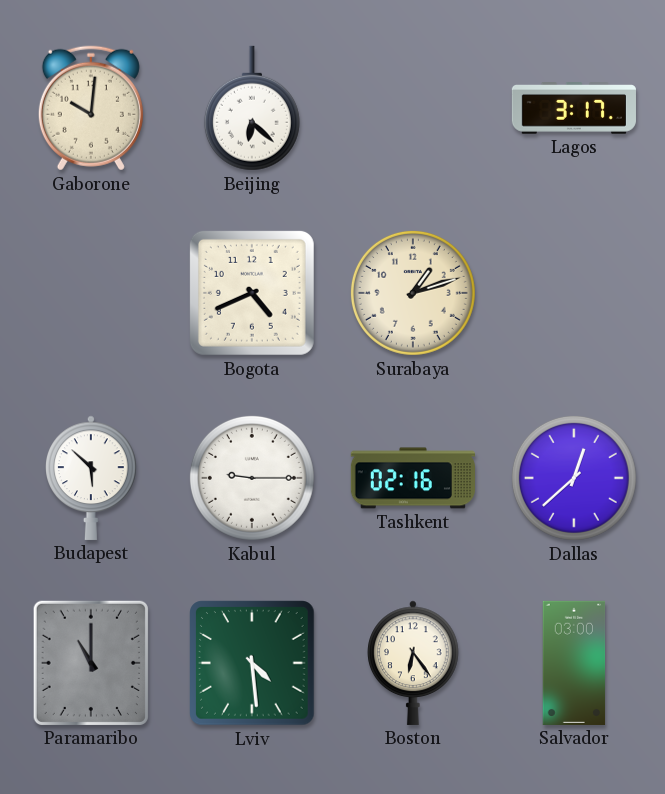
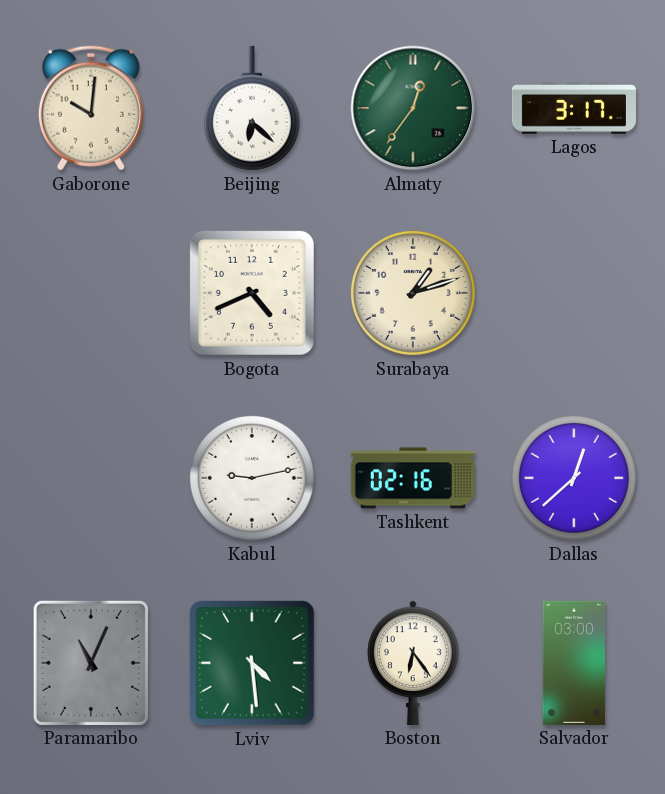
Almaty: none -> 12:36 (413, 108)
Budapest: 5:52 -> none (91, 478)
Kabul: 9:15 -> 9:13 (252, 478)
Paramaribo: 11:00 -> 11:04 (91, 663)
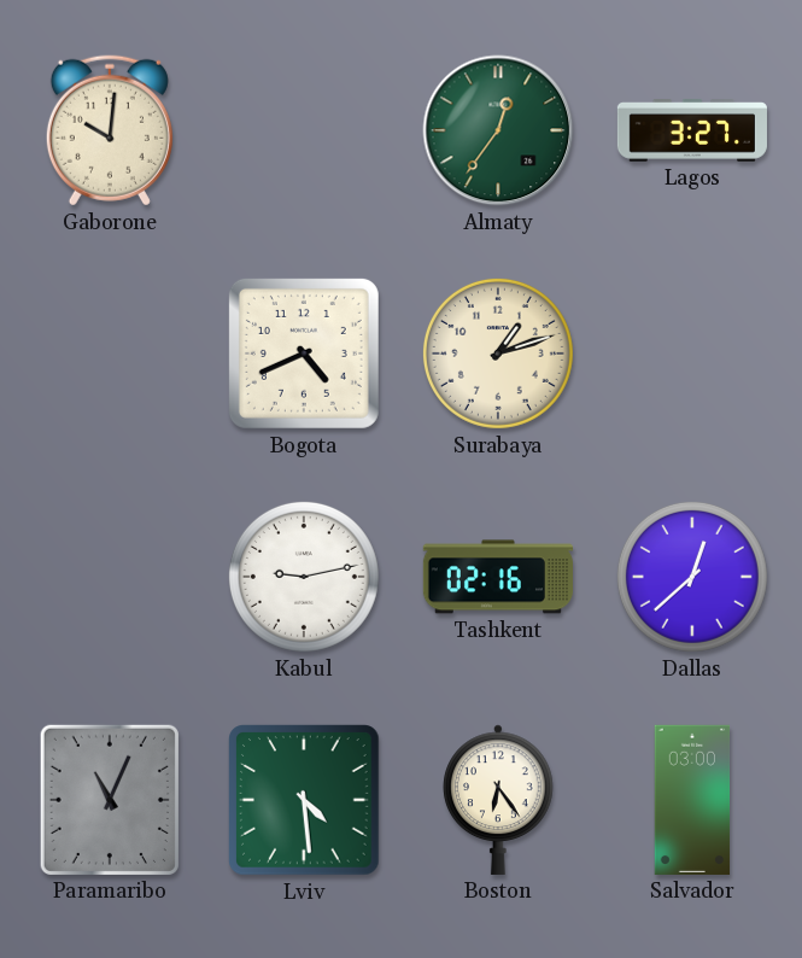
Beijing: 6:22 -> none (252, 108)
Lagos: 3:17 -> 3:27 (692, 130)
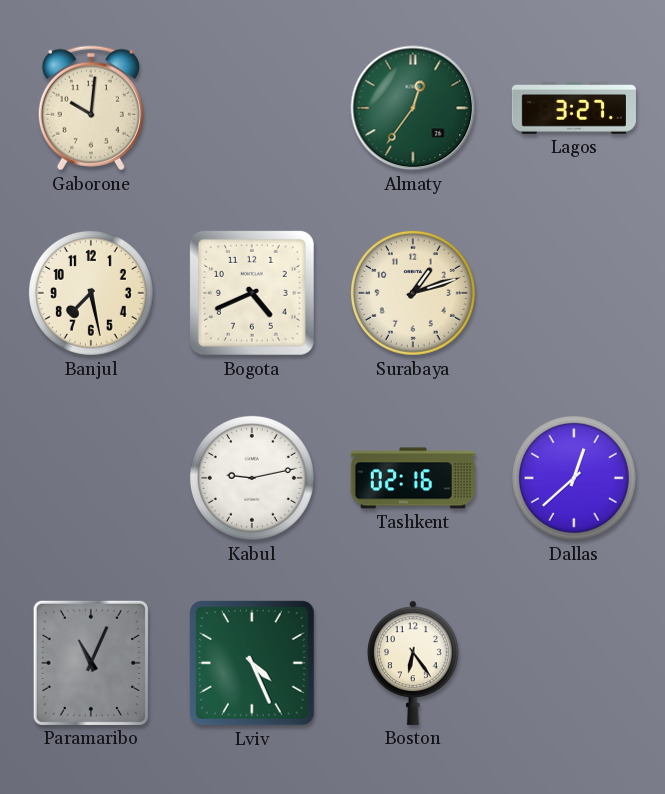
Banjul: none -> 7:28 (91, 293)
Lviv: 4:29 -> 4:26 (252, 663)
Salvador: 03:00 -> none (692, 800)
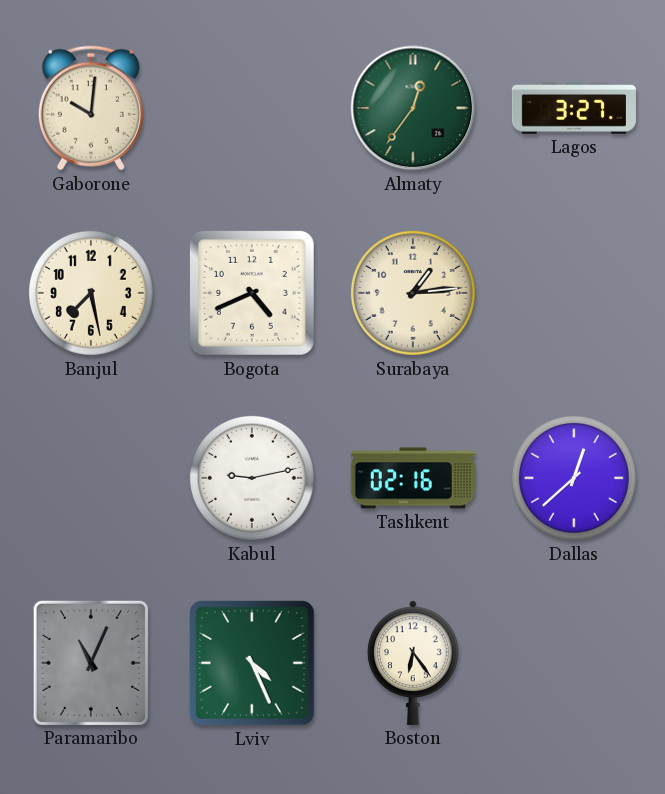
Surabaya: 1:12 -> 1:14 (413, 293)
